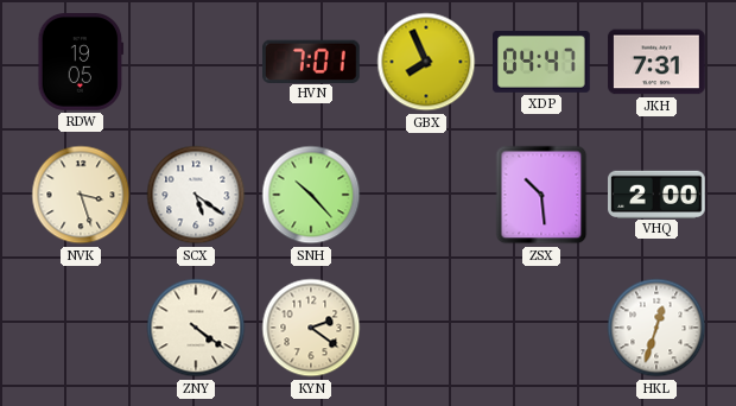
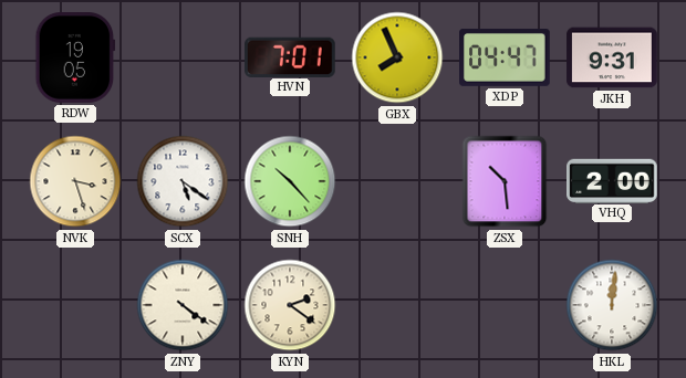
JKH: 7:31 -> 9:31 (612, 57)
HKL: 12:33 -> 12:01 (612, 305)
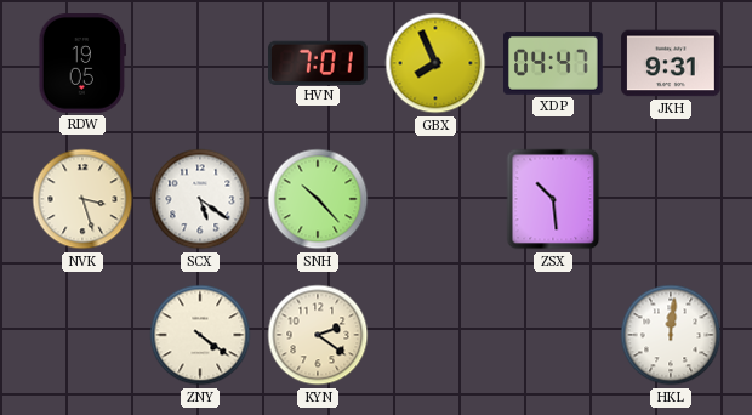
VHQ: 2:00 -> none (613, 180)
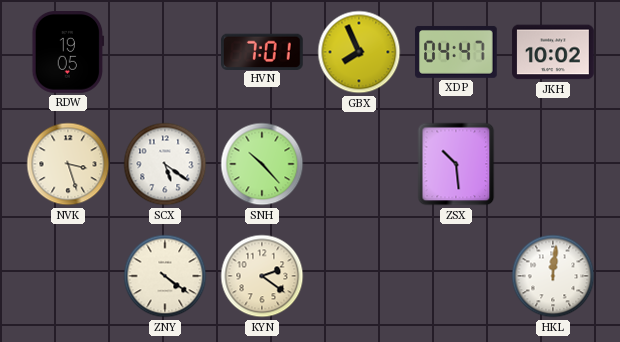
JKH: 9:31 -> 10:02 (553, 52)
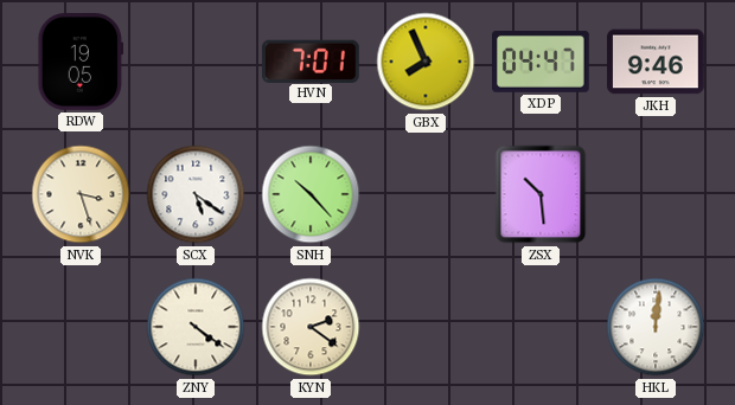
JKH: 10:02 -> 9:46 (656, 62)
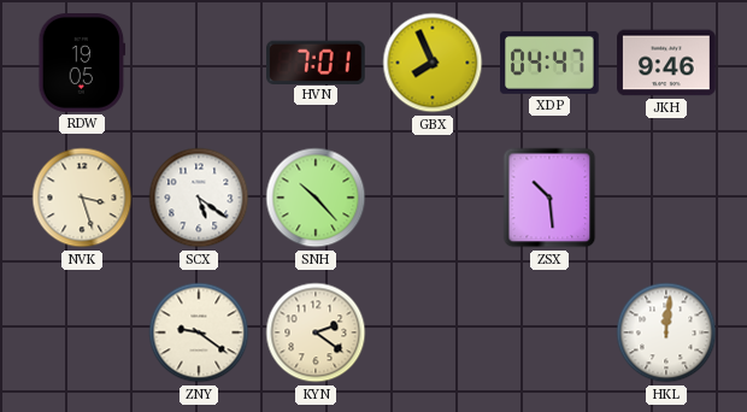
ZNY: 4:21 -> 9:21 (199, 332)
